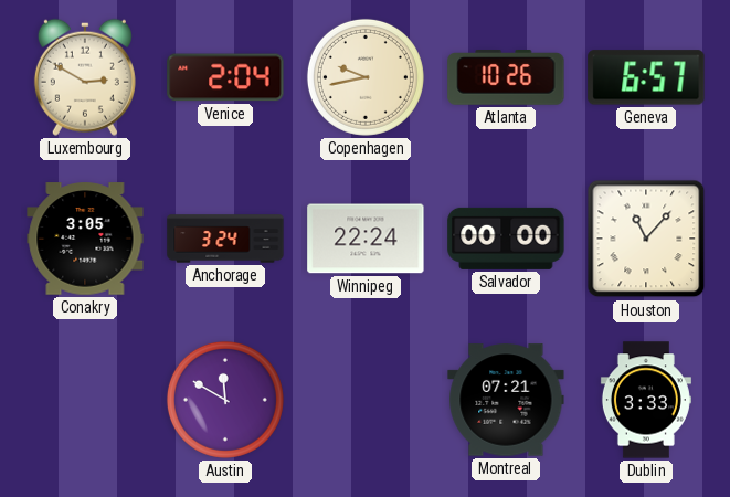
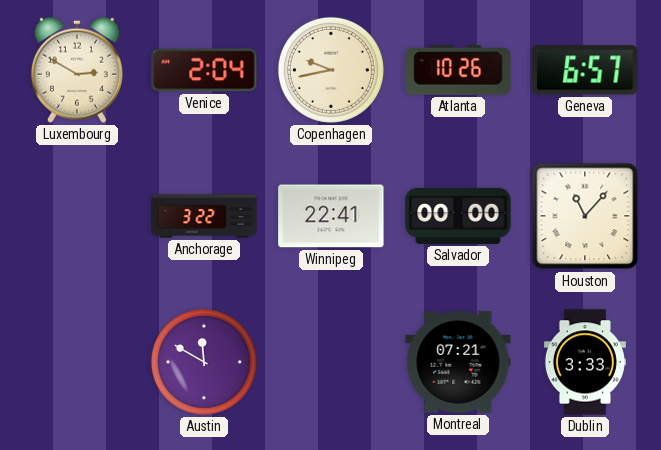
Conakry: 3:05 -> none (85, 239)
Anchorage: 3:24 -> 3:22 (204, 216)
Winnipeg: 22:24 -> 22:41 (331, 216)
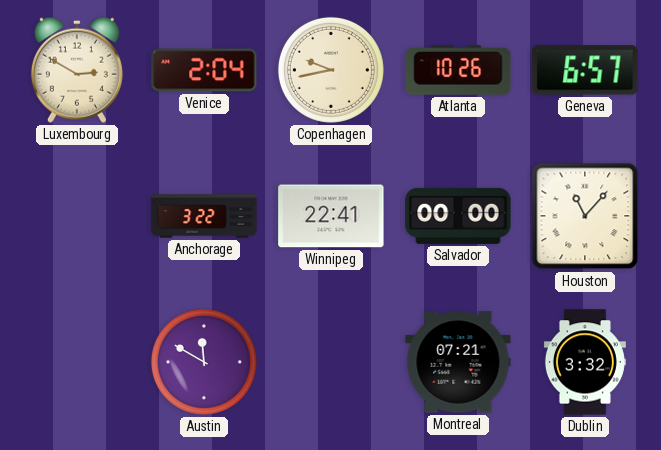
Dublin: 3:33 -> 3:32 (585, 362)
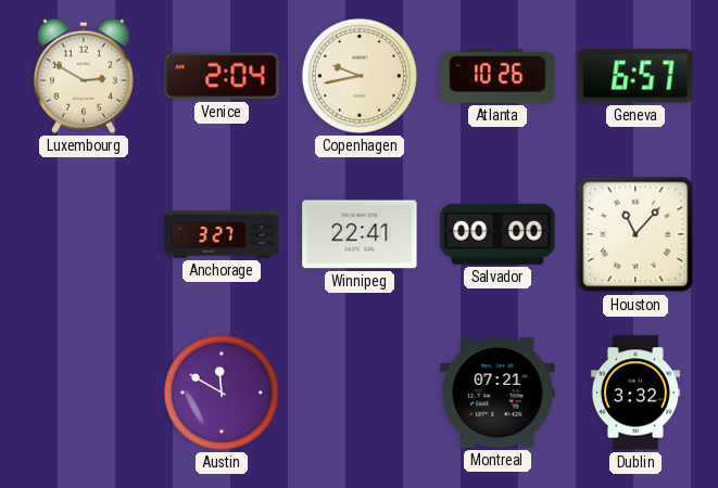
Anchorage: 3:22 -> 3:27 (222, 234)
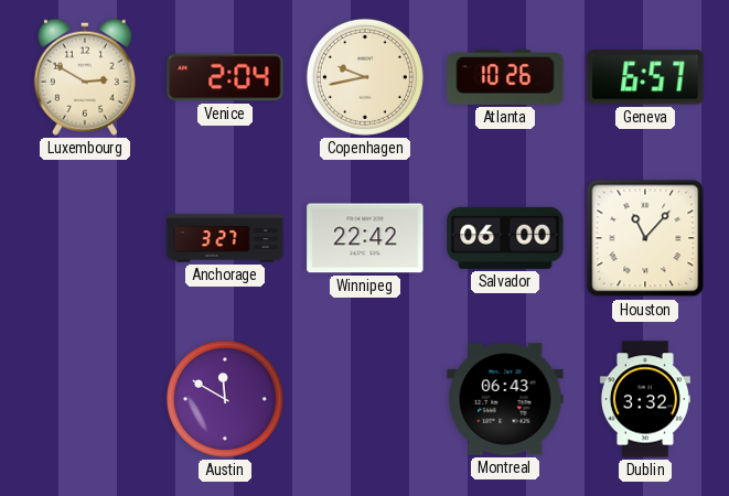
Winnipeg: 22:41 -> 22:42 (365, 238)
Salvador: 00:00 -> 06:00 (505, 238)
Montreal: 07:21 -> 06:43 (505, 399)
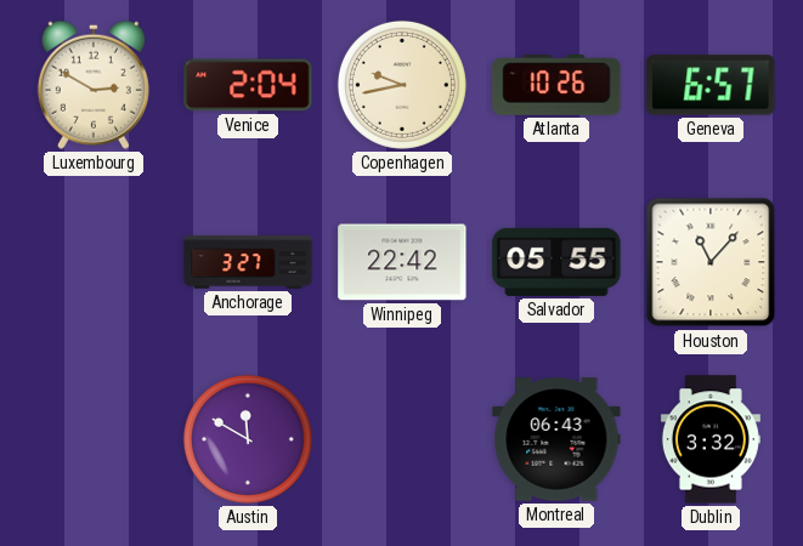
Salvador: 06:00 -> 05:55 (556, 262)
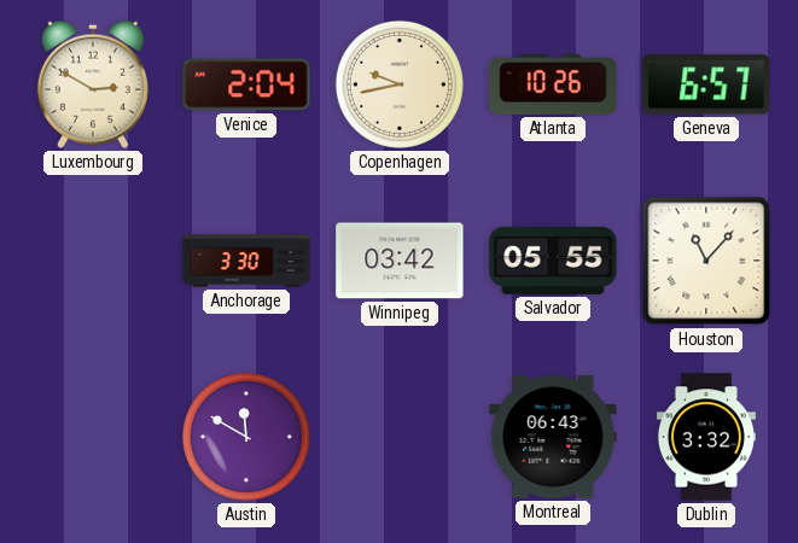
Anchorage: 3:27 -> 3:30 (246, 261)
Winnipeg: 22:42 -> 03:42 (400, 261)
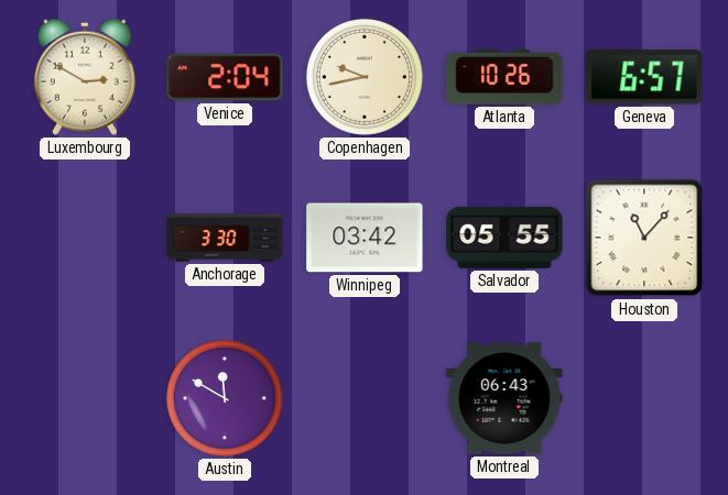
Dublin: 3:32 -> none (706, 437)
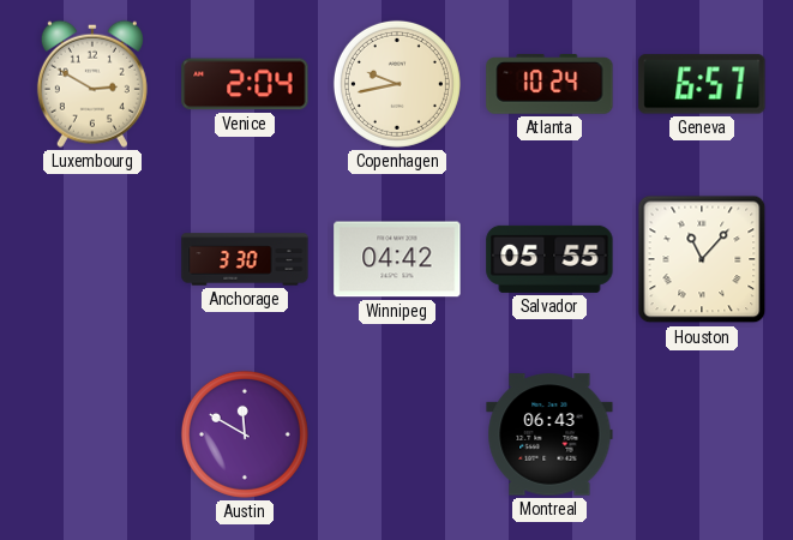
Atlanta: 10:26 -> 10:24 (549, 84)
Winnipeg: 03:42 -> 04:42 (397, 259)
